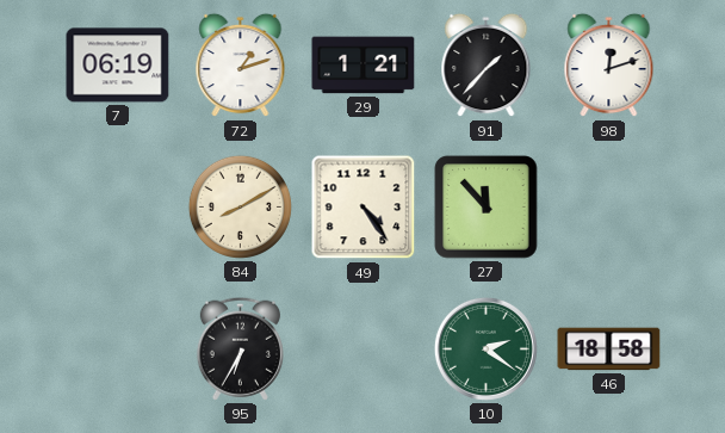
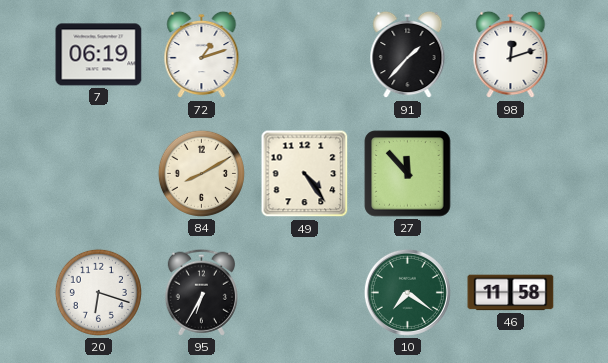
29: 1:21 -> none (364, 66)
20: none -> 6:18 (98, 292)
10: 2:21 -> 7:21 (407, 292)
46: 18:58 -> 11:58 (511, 293)
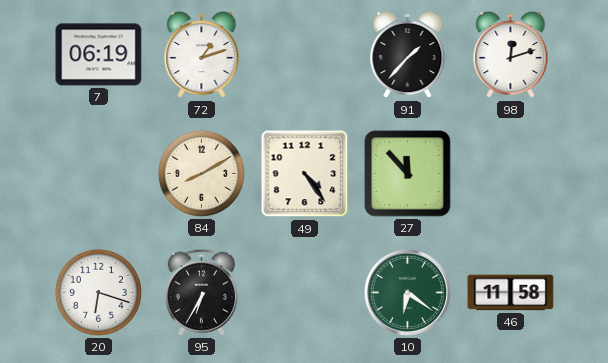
10: 7:21 -> 6:21 (407, 292)
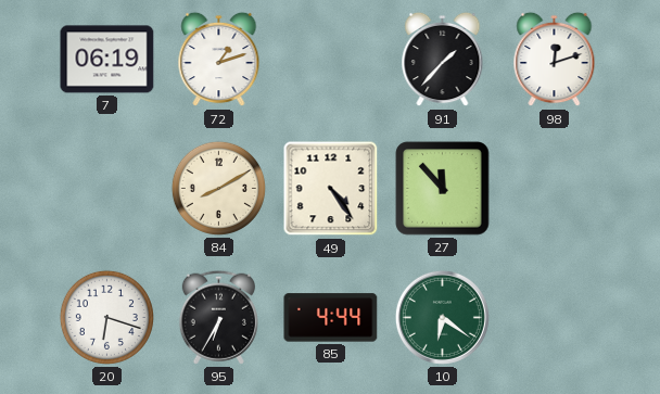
85: none -> 4:44 (331, 318)
46: 11:58 -> none (511, 293)
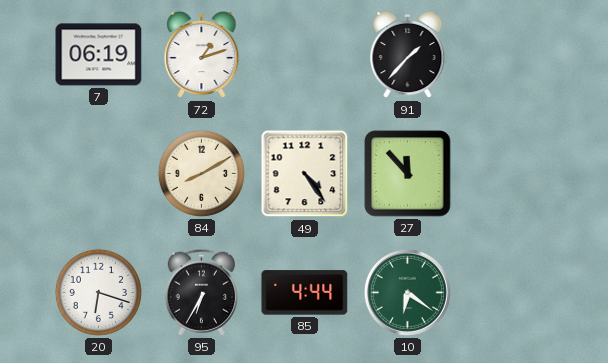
98: 12:12 -> none (555, 60)
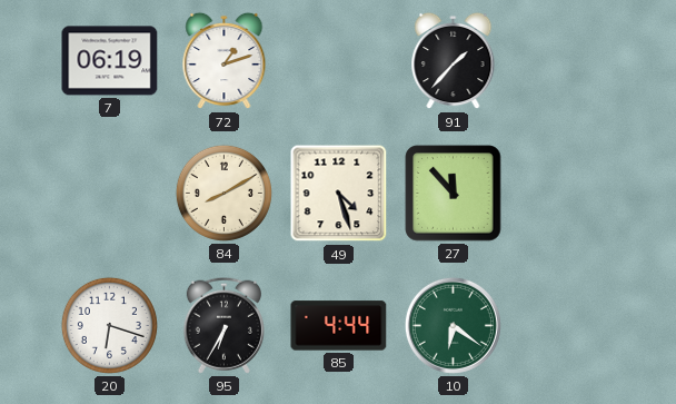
49: 4:24 -> 4:27 (339, 194)
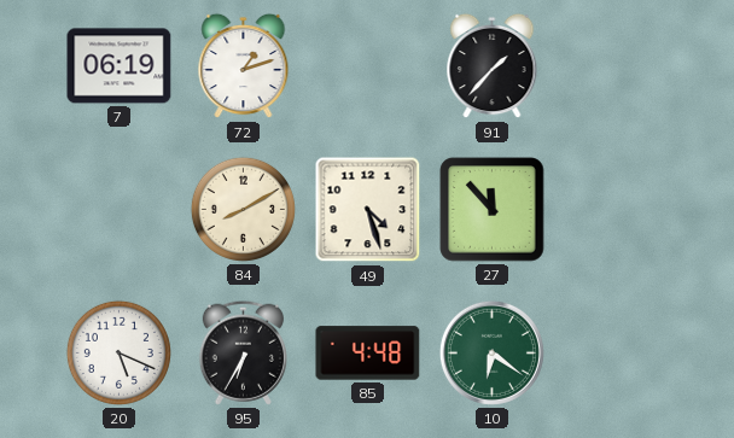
20: 6:18 -> 5:19 (118, 352)
85: 4:44 -> 4:48 (368, 354)
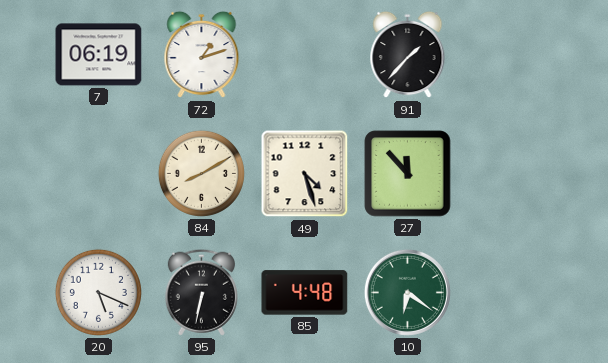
95: 6:35 -> 6:32 (201, 292)
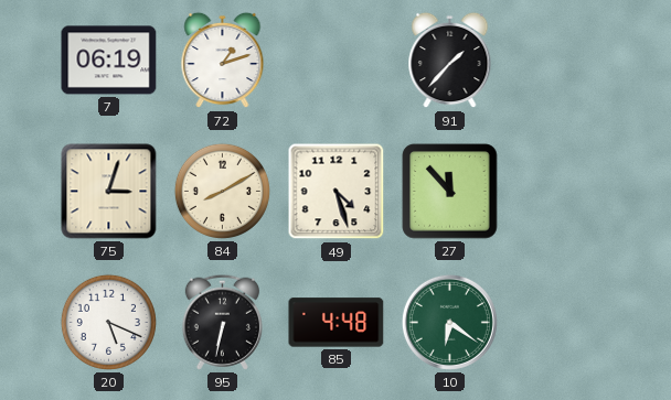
75: none -> 3:03 (109, 192)
